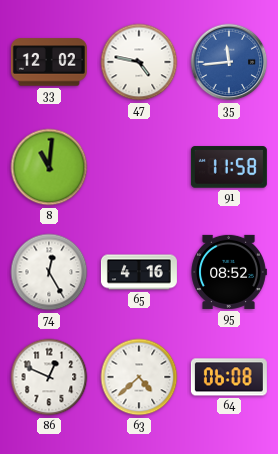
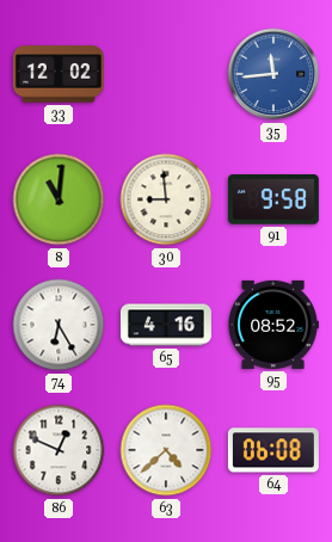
47: 4:47 -> none (139, 62)
30: none -> 8:59 (166, 199)
91: 11:58 -> 9:58 (273, 199)
74: 12:25 -> 6:25 (59, 325)
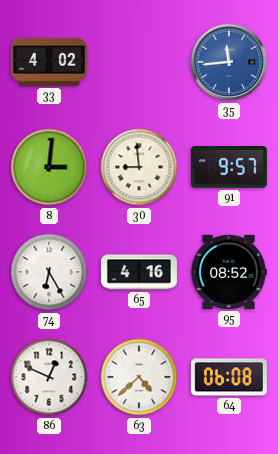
33: 12:02 -> 4:02 (49, 62)
8: 11:01 -> 3:01 (49, 167)
91: 9:58 -> 9:57 (229, 167)
